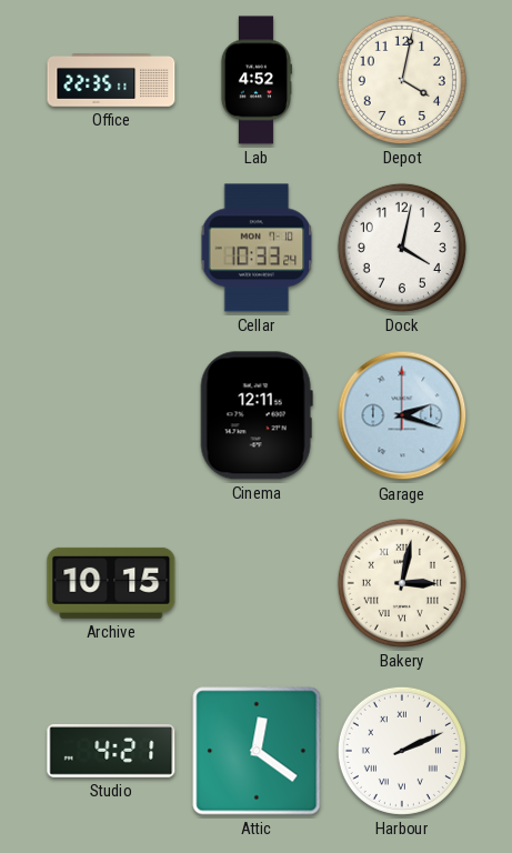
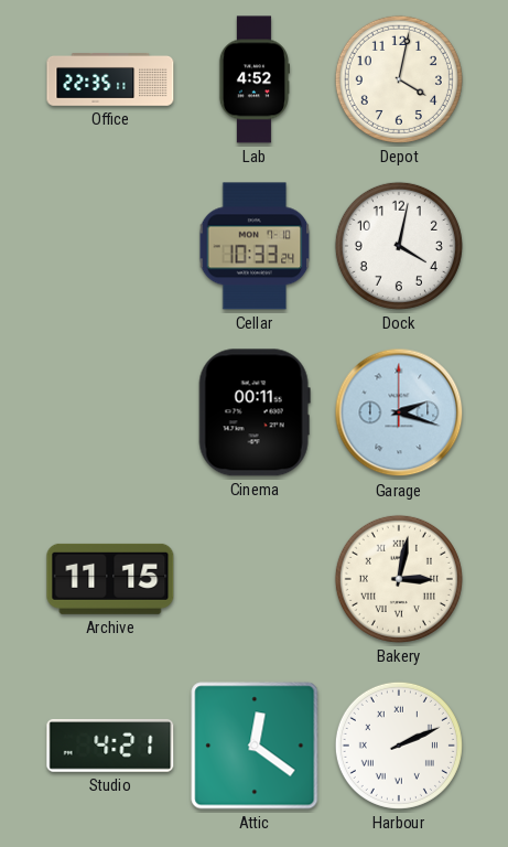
Cinema: 12:11 -> 00:11 (255, 412)
Archive: 10:15 -> 11:15 (110, 579)
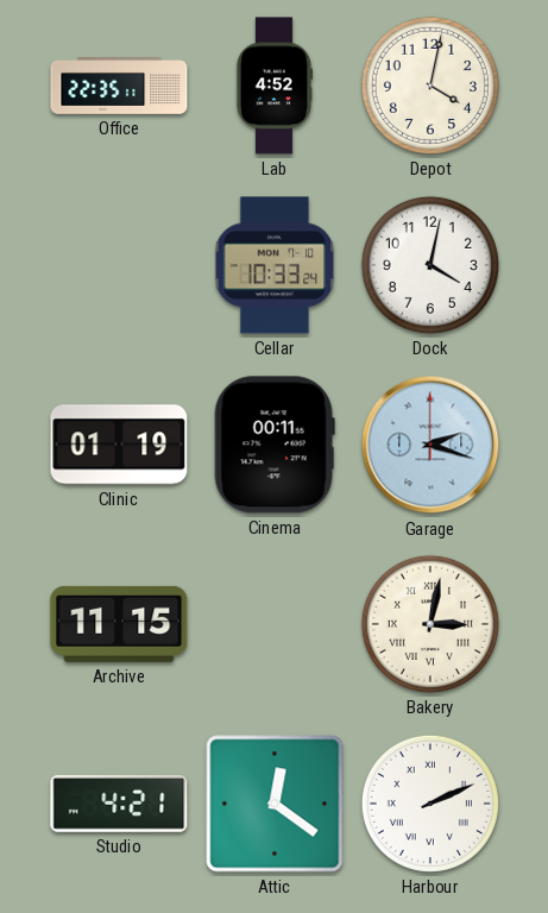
Clinic: none -> 01:19 (119, 445)
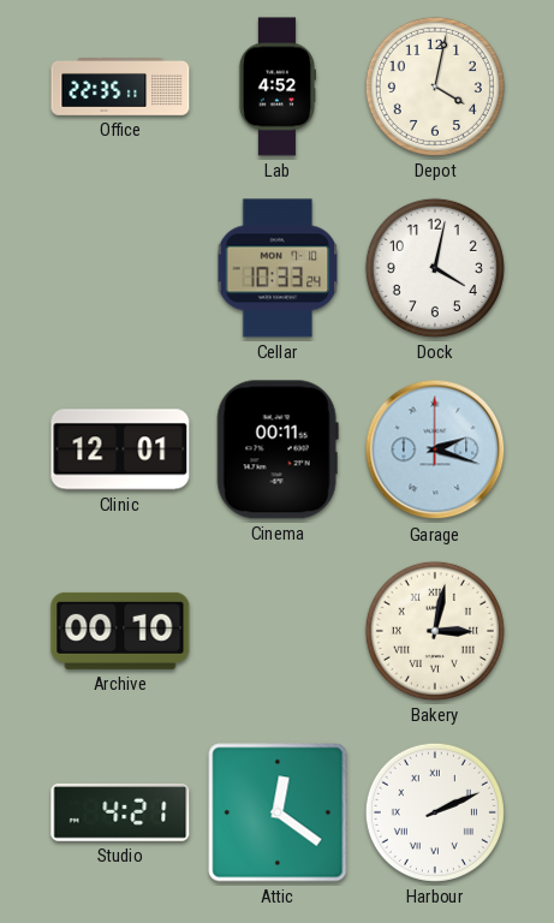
Clinic: 01:19 -> 12:01 (120, 449)
Archive: 11:15 -> 00:10 (120, 631)
